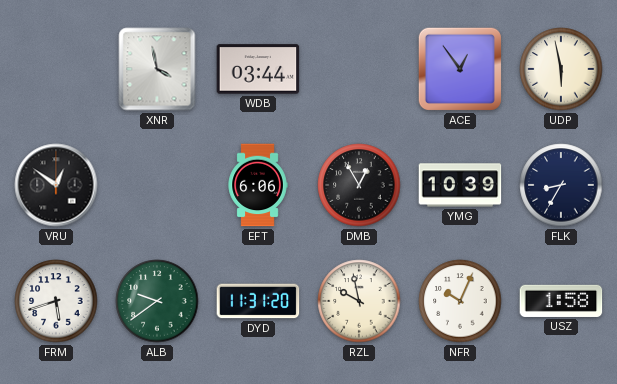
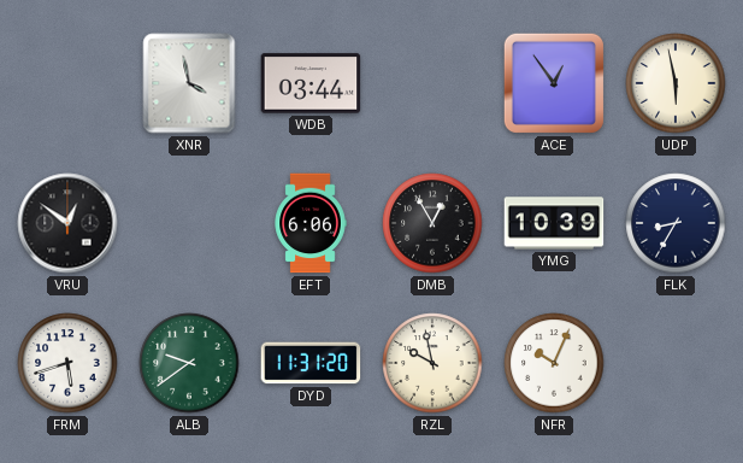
USZ: 1:58 -> none (561, 301)
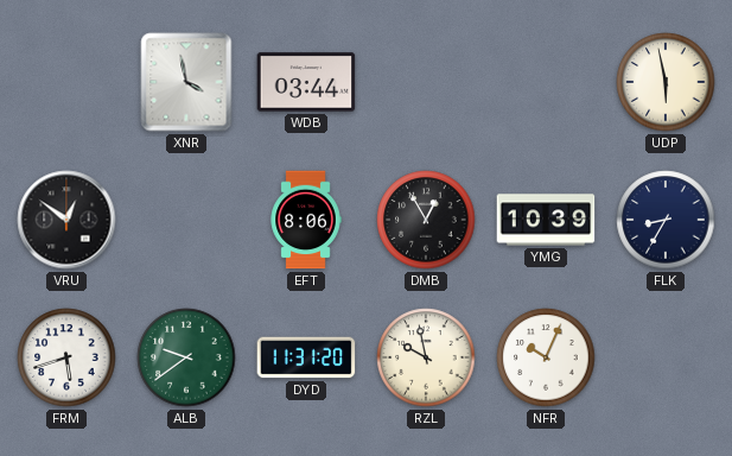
ACE: 12:54 -> none (554, 83)
EFT: 6:06 -> 8:06 (306, 220)
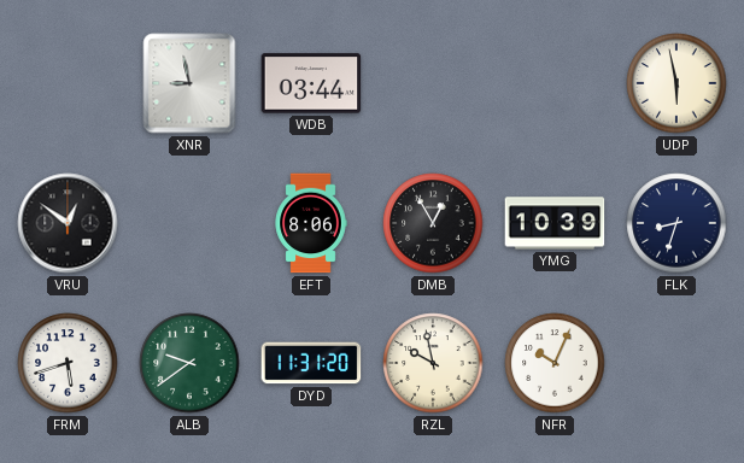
XNR: 3:58 -> 8:58 (189, 83)
FLK: 8:35 -> 8:33 (676, 223)
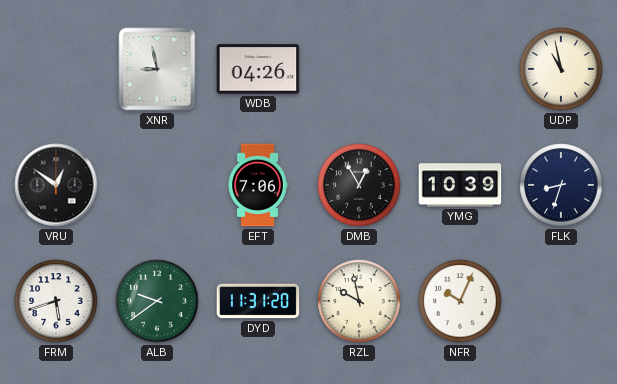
WDB: 03:44 -> 04:26 (258, 69)
UDP: 5:58 -> 10:58 (561, 69)
EFT: 8:06 -> 7:06 (258, 185)
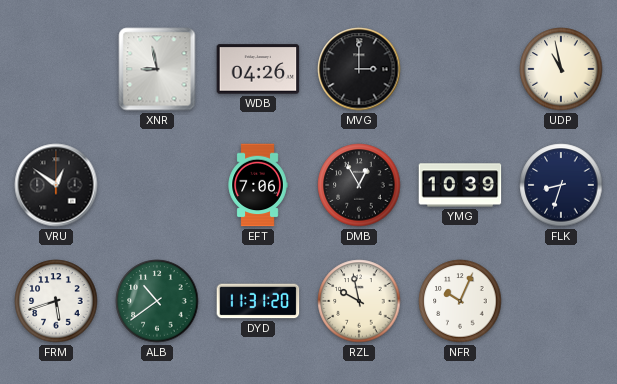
MVG: none -> 3:00 (359, 69)
ALB: 9:39 -> 10:39 (157, 301)
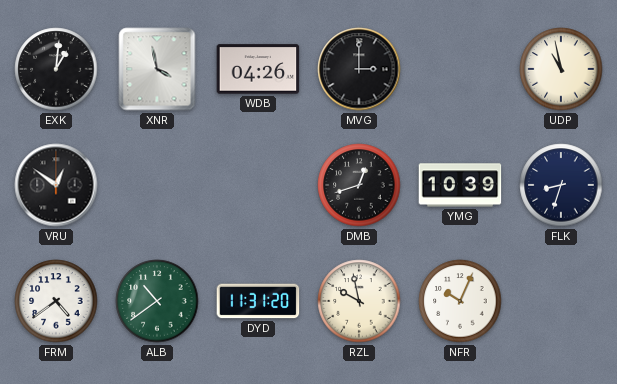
EXK: none -> 1:01 (56, 69)
XNR: 8:58 -> 3:58 (157, 69)
EFT: 7:06 -> none (258, 185)
DMB: 12:55 -> 12:42 (359, 185)
FRM: 5:42 -> 4:39 (56, 301)
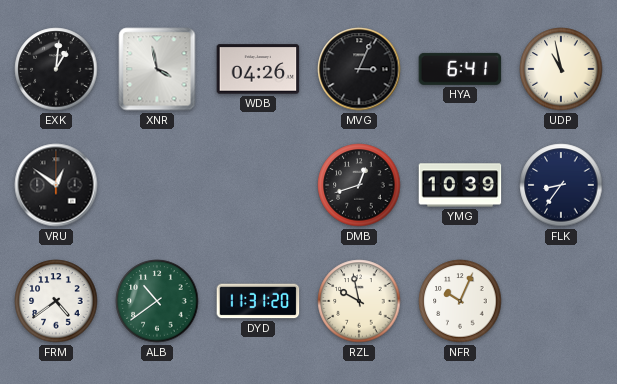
MVG: 3:00 -> 3:04 (359, 69)
HYA: none -> 6:41 (460, 69)
FLK: 8:33 -> 8:36 (561, 185)
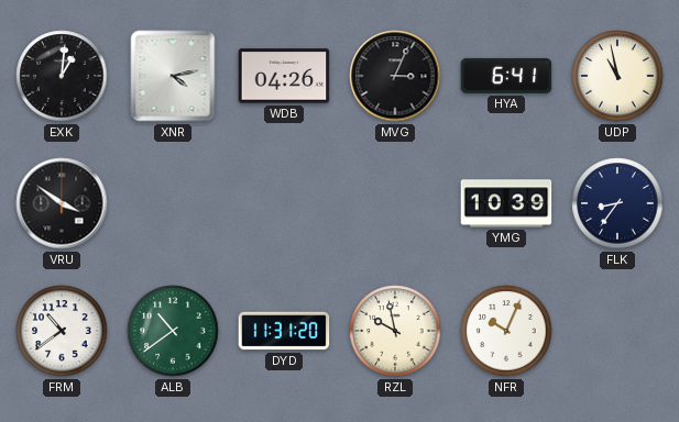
XNR: 3:58 -> 4:13 (173, 76)
VRU: 12:51 -> 3:51 (62, 203)
DMB: 12:42 -> none (359, 185)
FRM: 4:39 -> 10:39 (62, 331)
